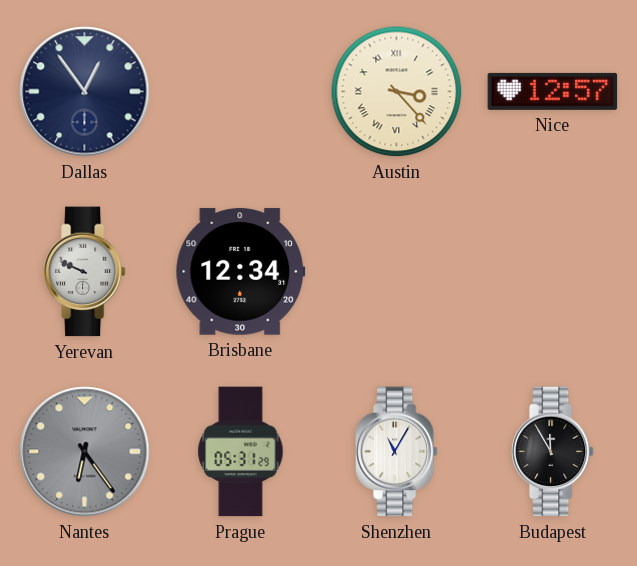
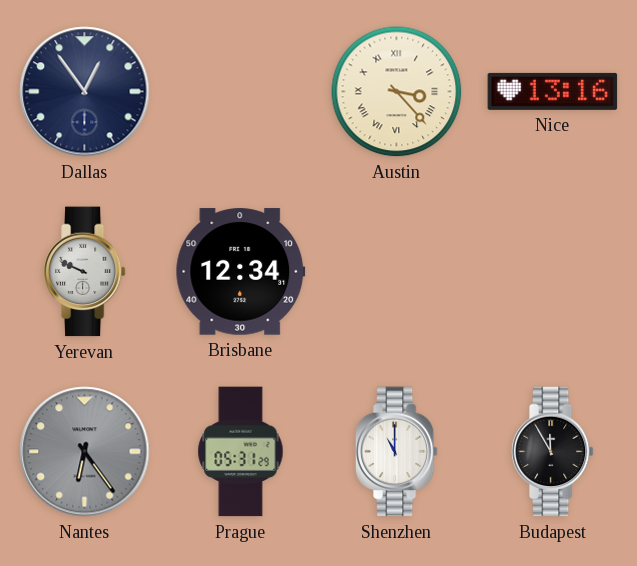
Nice: 12:57 -> 13:16 (553, 91)
Shenzhen: 11:05 -> 11:00 (396, 452)
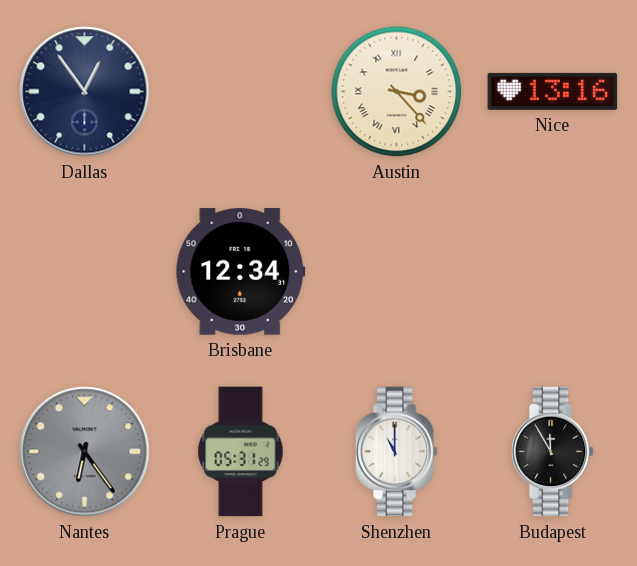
Yerevan: 9:49 -> none (84, 272)
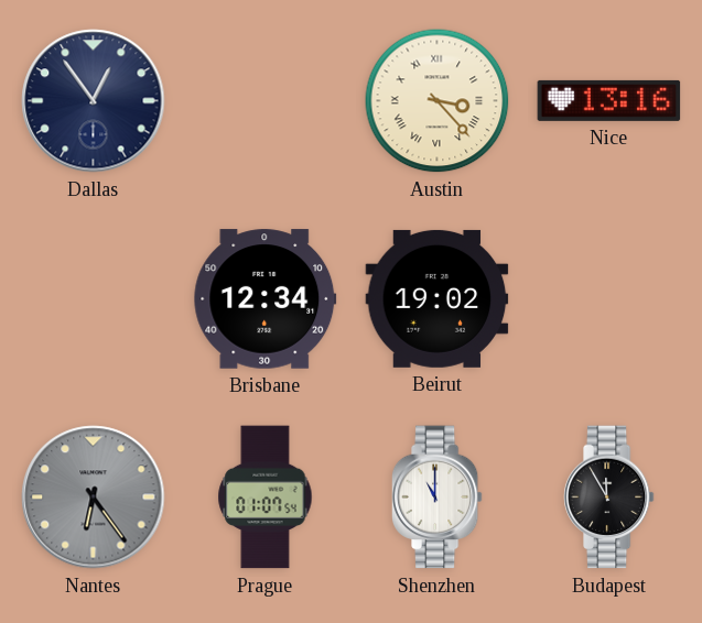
Beirut: none -> 19:02 (438, 298)
Prague: 05:31 -> 01:07 (266, 498)
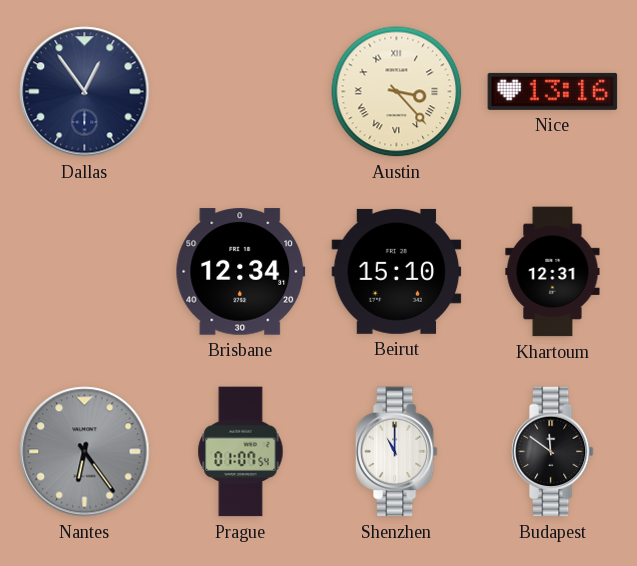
Beirut: 19:02 -> 15:10 (397, 271)
Khartoum: none -> 12:31 (553, 272)
Budapest: 11:55 -> 11:51 (552, 452)
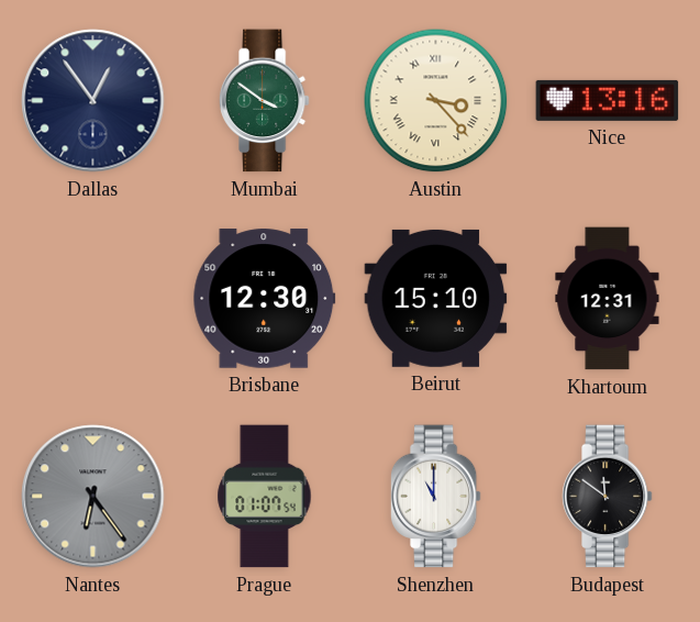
Mumbai: none -> 3:51 (264, 101)
Brisbane: 12:34 -> 12:30 (265, 299)
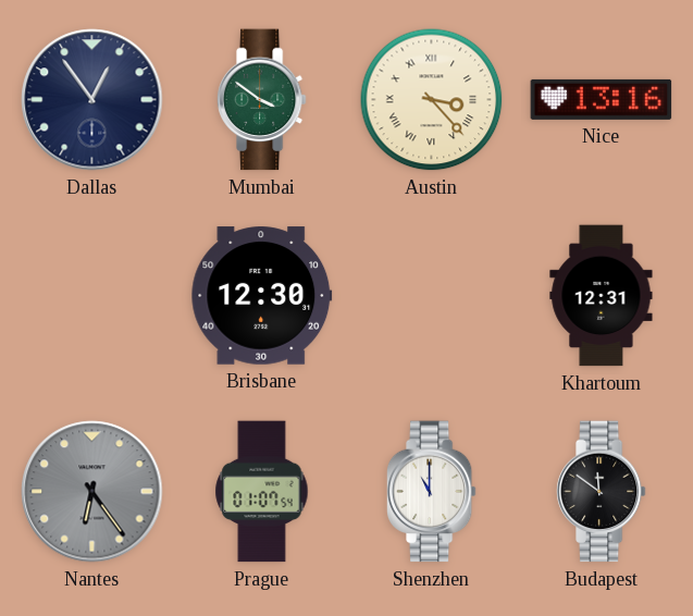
Beirut: 15:10 -> none (436, 298)
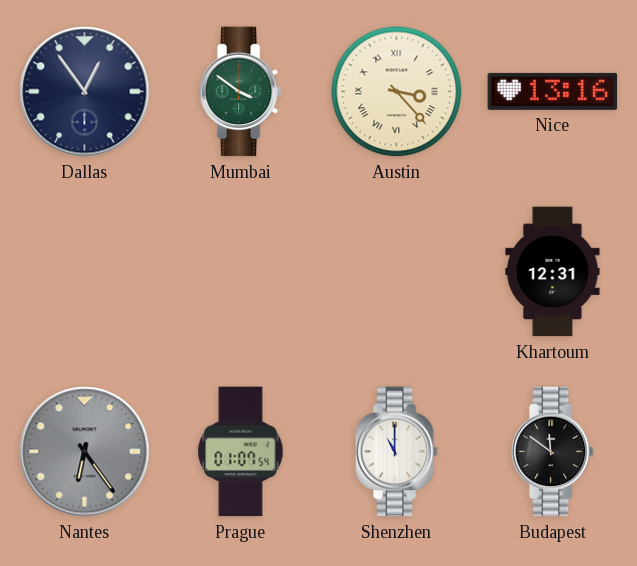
Brisbane: 12:30 -> none (262, 296)
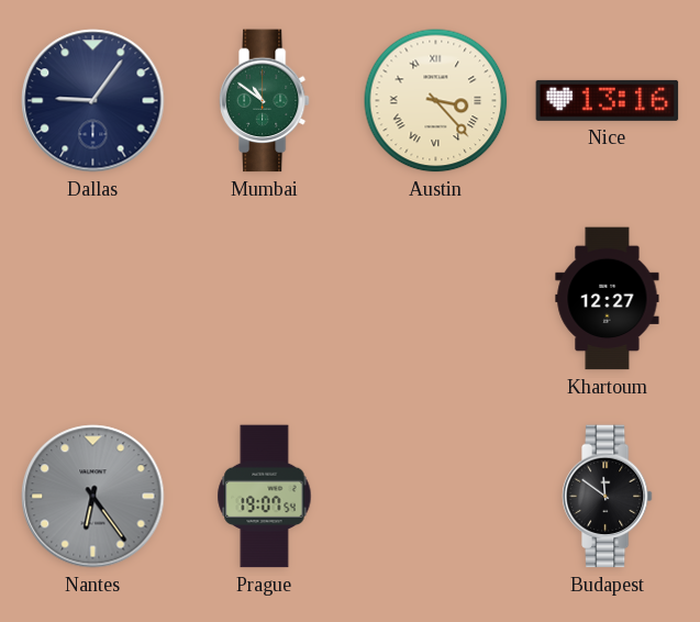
Dallas: 12:54 -> 9:06 (93, 101)
Mumbai: 3:51 -> 10:51 (264, 101)
Khartoum: 12:31 -> 12:27 (608, 299)
Prague: 01:07 -> 19:07 (265, 497)
Shenzhen: 11:00 -> none (396, 452)
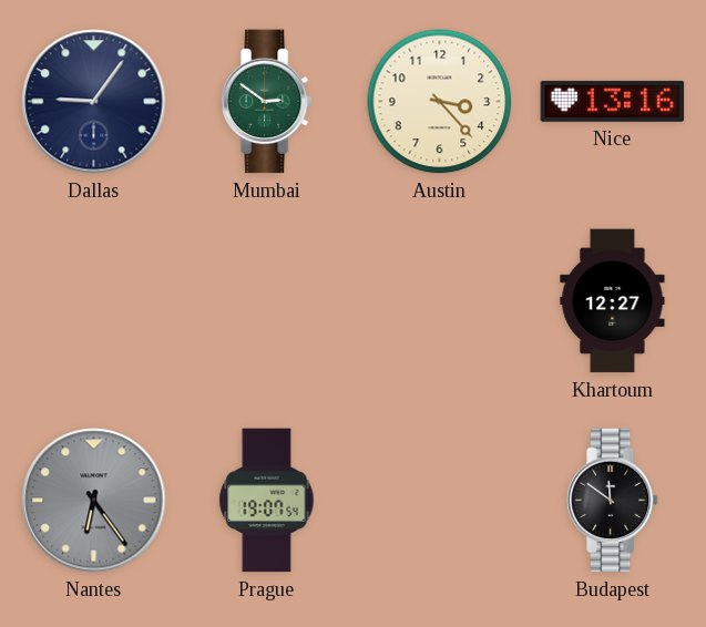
Mumbai: 10:51 -> 2:51 (266, 102)
Austin numerals: Roman -> Arabic (440, 102)
